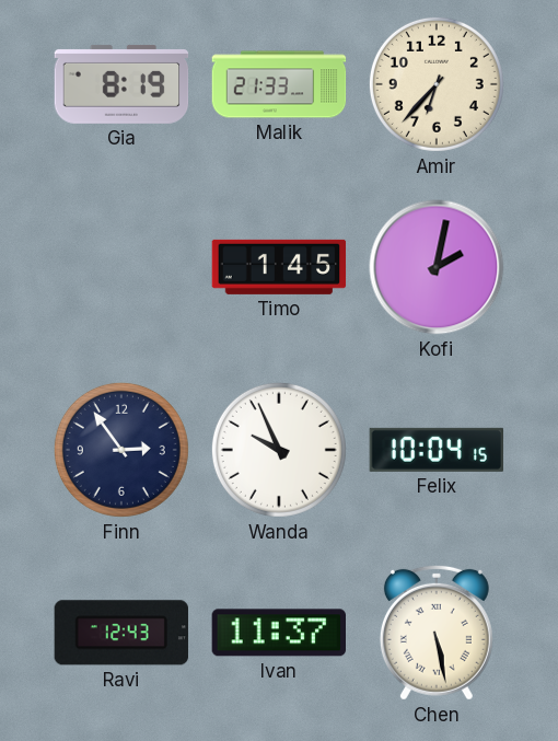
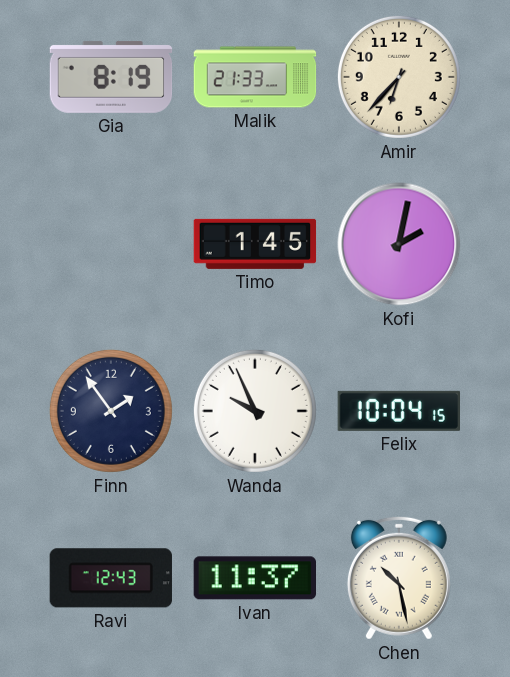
Finn: 2:54 -> 1:54 (111, 411)
Chen: 5:28 -> 10:28 (399, 578)
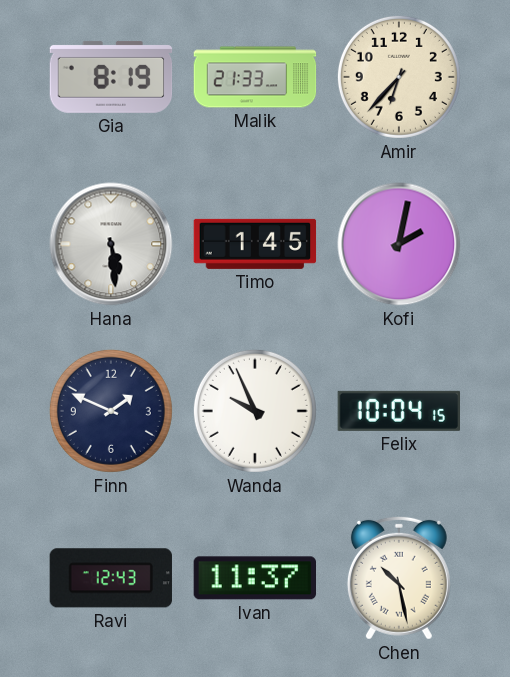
Hana: none -> 5:29 (111, 244)
Finn: 1:54 -> 1:49 (111, 411)
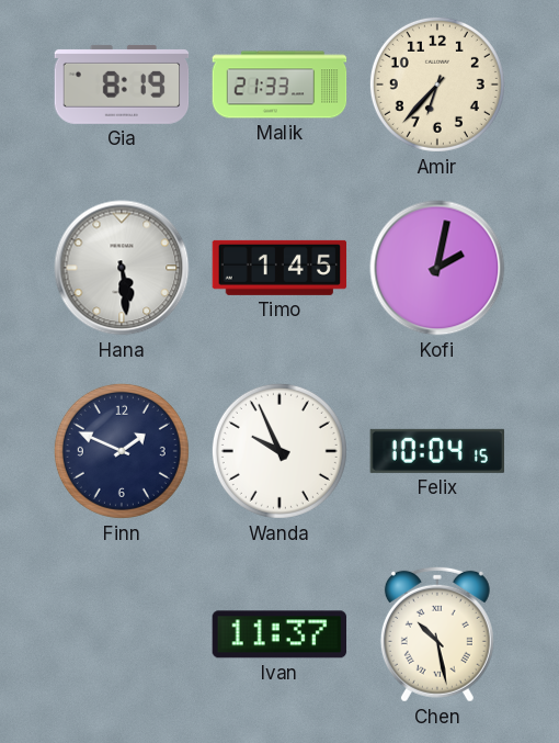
Ravi: 12:43 -> none (111, 578)
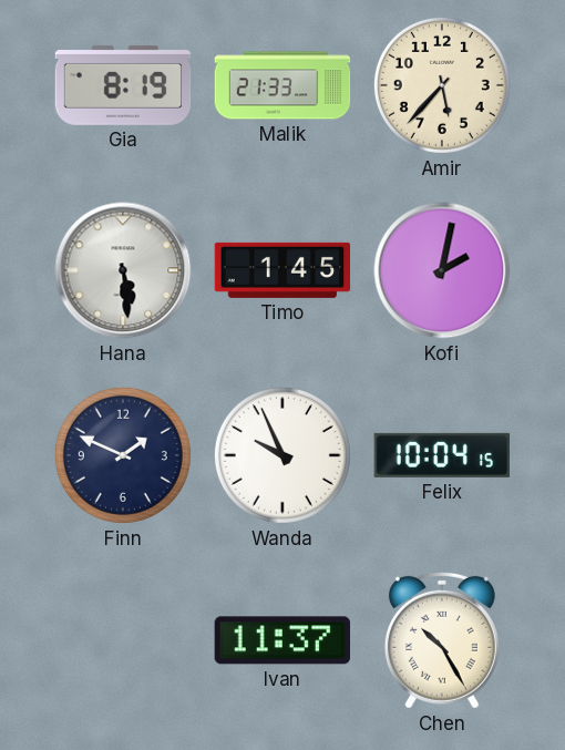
Amir: 6:37 -> 5:37 (442, 85)
Chen: 10:28 -> 10:25 (442, 640)
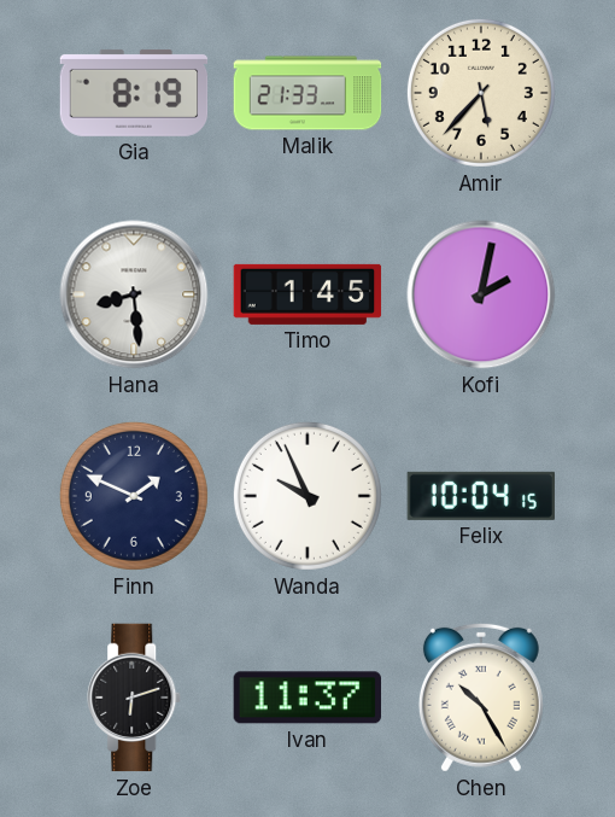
Hana: 5:29 -> 8:29 (134, 294)
Zoe: none -> 6:12 (135, 698)
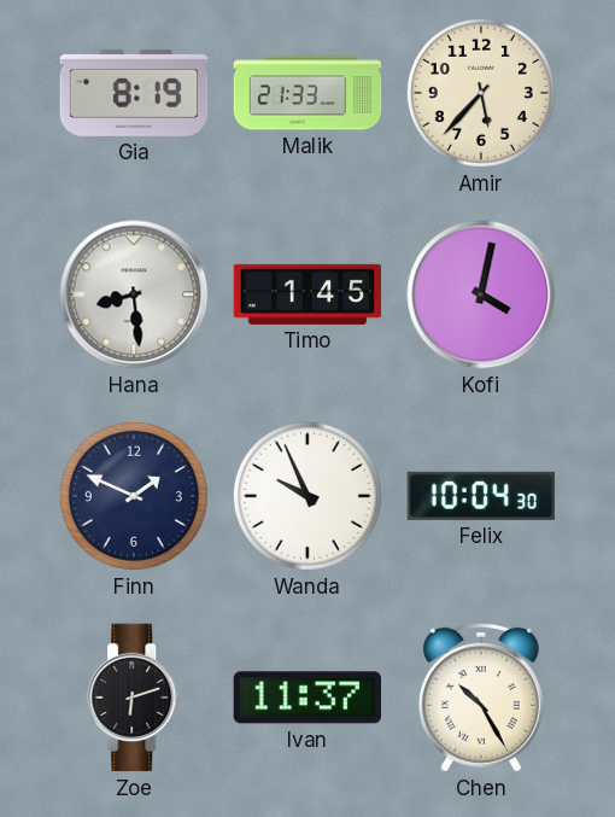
Kofi: 2:02 -> 4:02 (481, 294)
Felix: 10:04:15 -> 10:04:30 (480, 496)
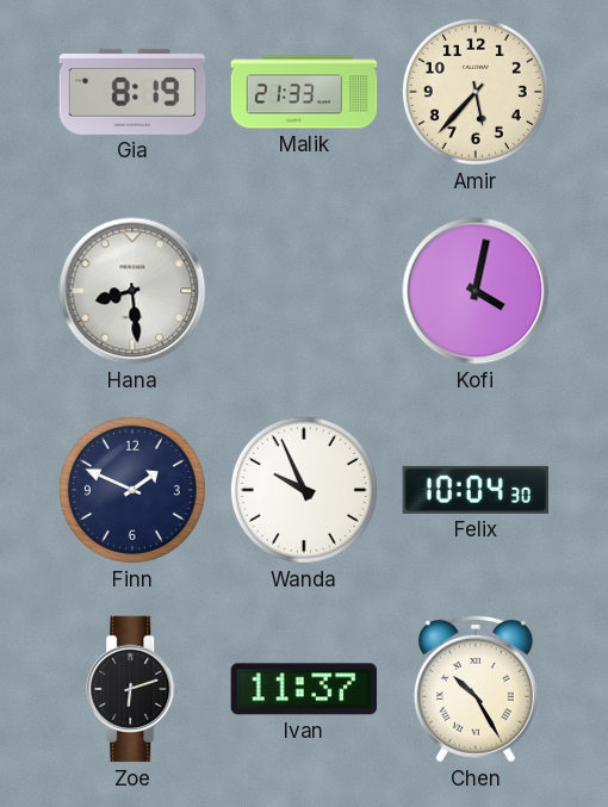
Timo: 1:45 -> none (307, 294)
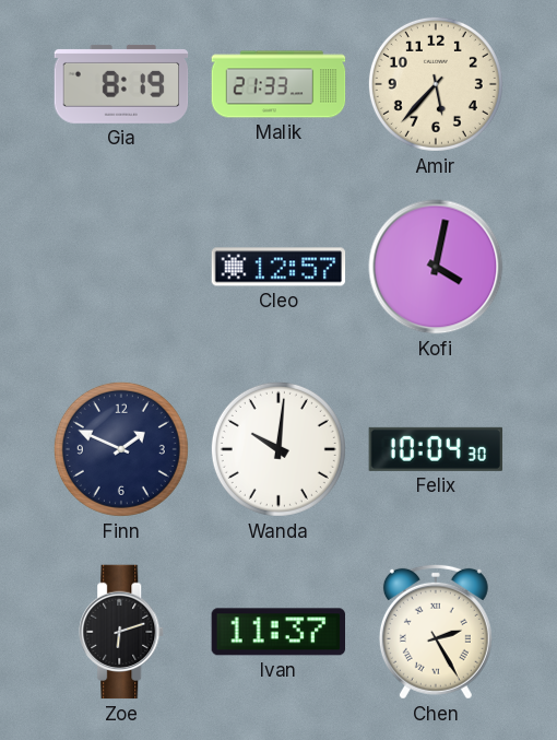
Hana: 8:29 -> none (132, 291)
Cleo: none -> 12:57 (278, 267)
Wanda: 9:56 -> 10:01 (278, 449)
Chen: 10:25 -> 2:25 (436, 632)
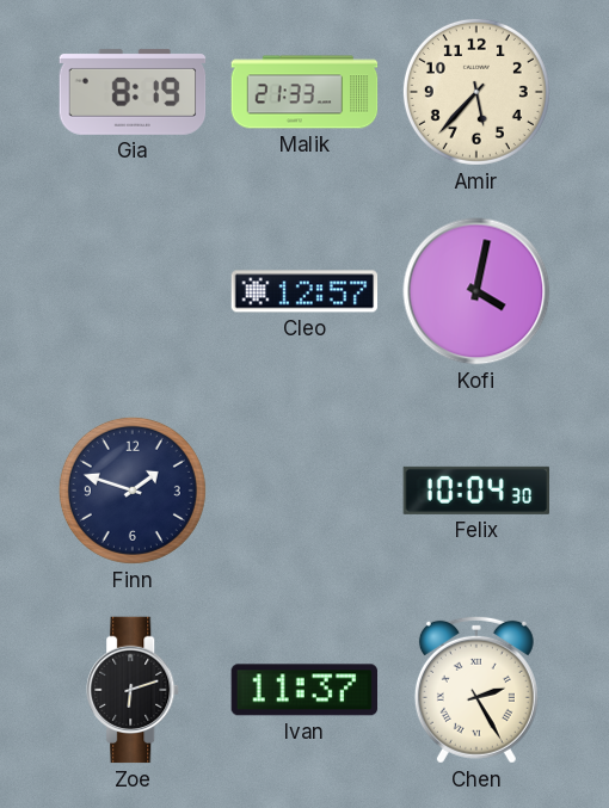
Finn: 1:49 -> 1:48 (133, 491)
Wanda: 10:01 -> none (278, 449)
